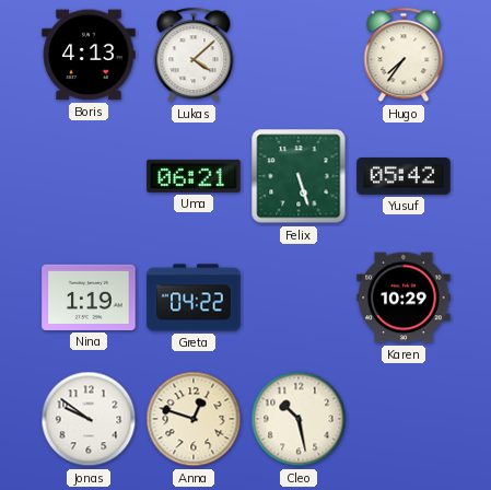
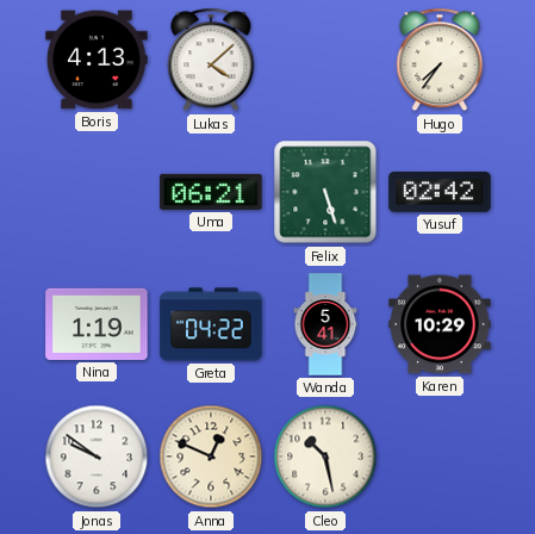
Yusuf: 05:42 -> 02:42 (440, 193)
Wanda: none -> 5:41 (325, 324)
Anna: 12:48 -> 12:49 (211, 457)
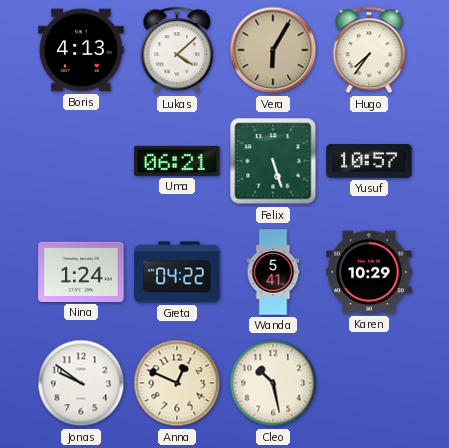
Vera: none -> 6:05 (273, 50)
Yusuf: 02:42 -> 10:57 (369, 162)
Nina: 1:19 -> 1:24 (81, 272)
